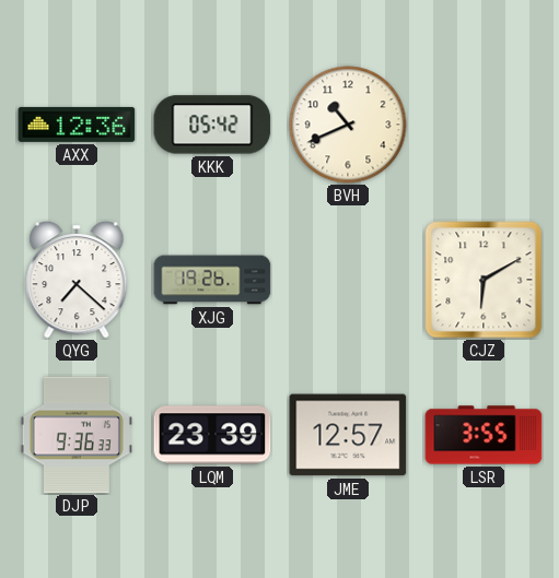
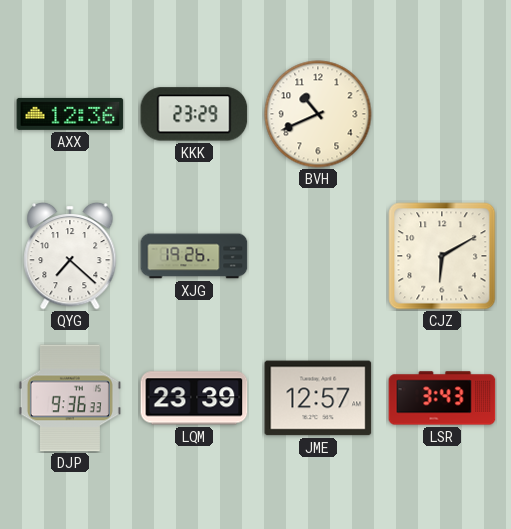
KKK: 05:42 -> 23:29 (194, 114)
LSR: 3:55 -> 3:43 (442, 398)
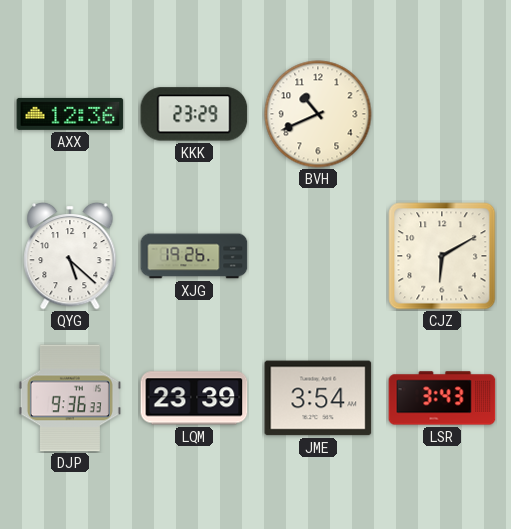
QYG: 7:22 -> 5:22 (70, 256)
JME: 12:57 -> 3:54 (318, 398)
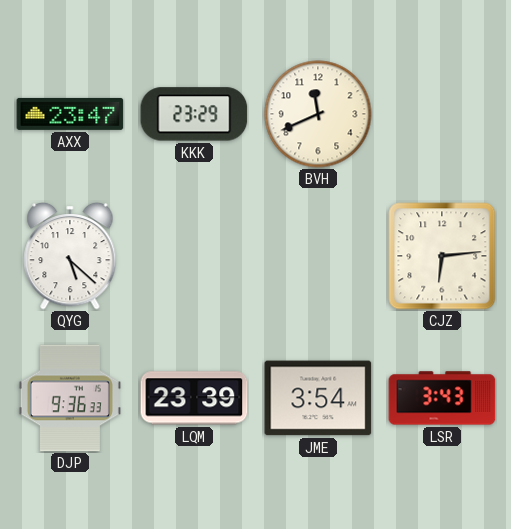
AXX: 12:36 -> 23:47 (70, 114)
BVH: 10:41 -> 11:41 (318, 114)
XJG: 19:26 -> none (194, 256)
CJZ: 6:10 -> 6:14 (442, 256)
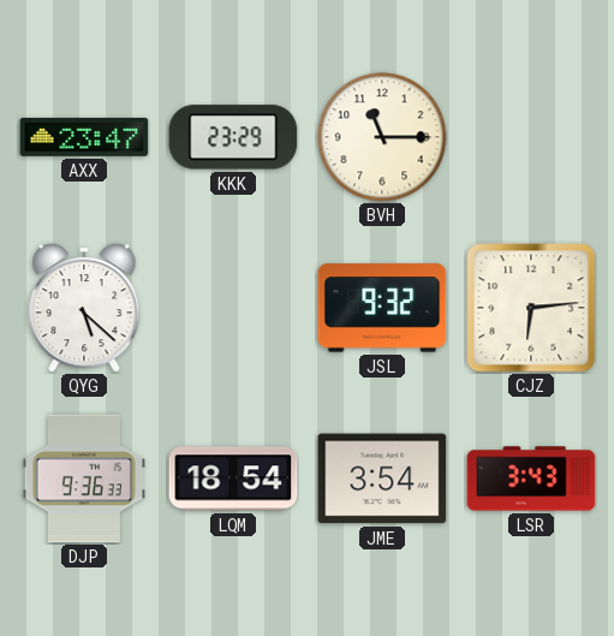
BVH: 11:41 -> 11:15 (382, 137)
JSL: none -> 9:32 (382, 308)
LQM: 23:39 -> 18:54 (233, 479)
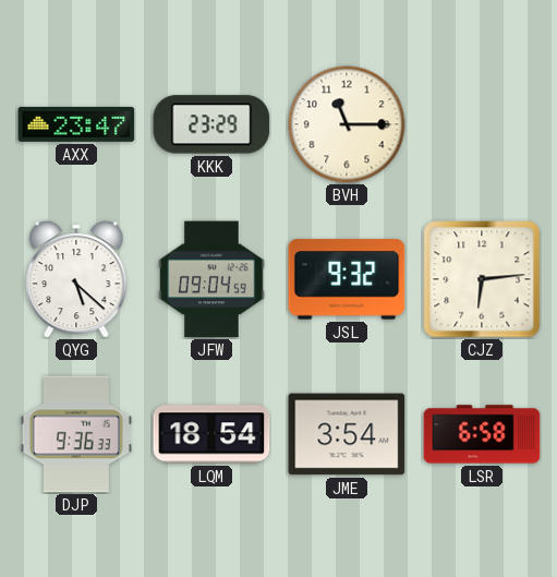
JFW: none -> 09:04 (211, 279)
LSR: 3:43 -> 6:58 (482, 434)
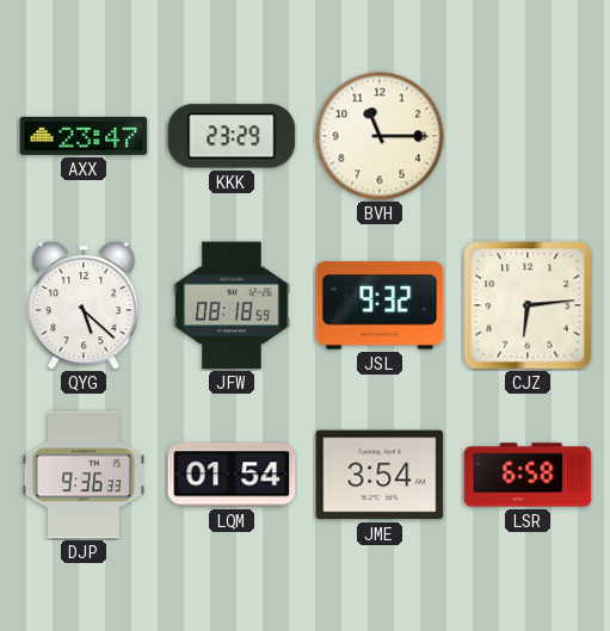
JFW: 09:04 -> 08:18 (232, 305)
LQM: 18:54 -> 01:54 (232, 475)
